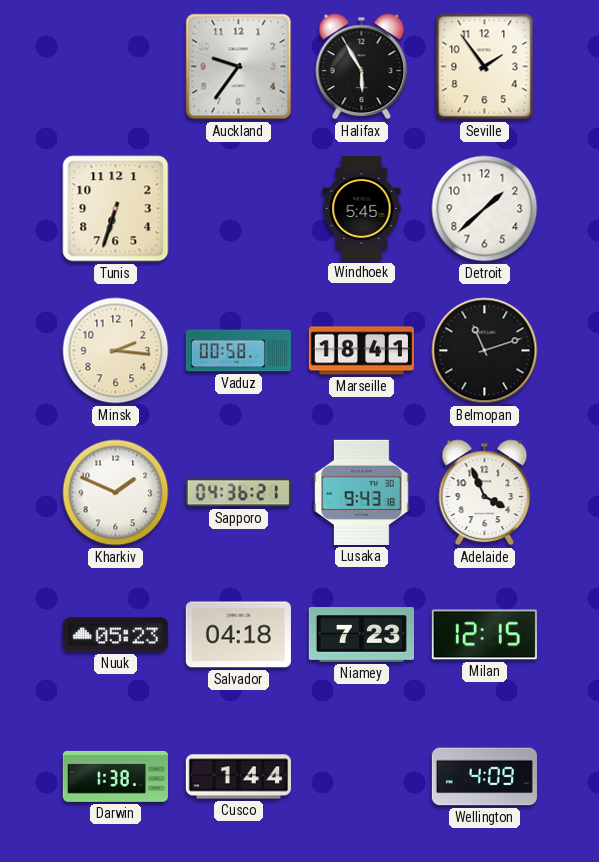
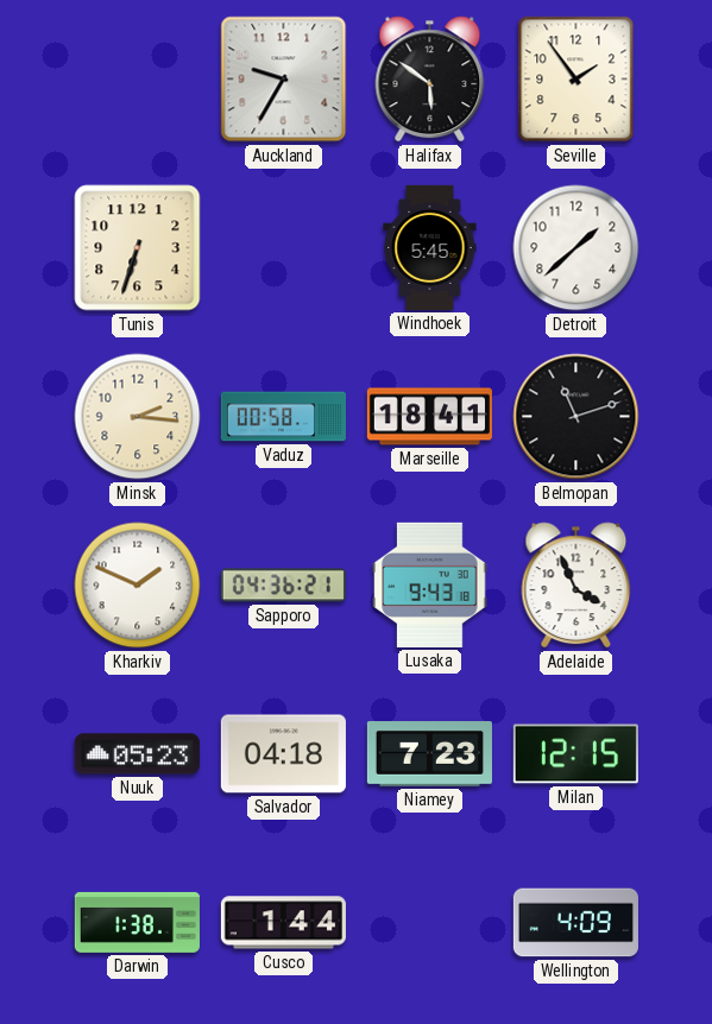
Auckland: 9:36 -> 9:35 (284, 80)
Halifax: 5:55 -> 5:51 (430, 80)
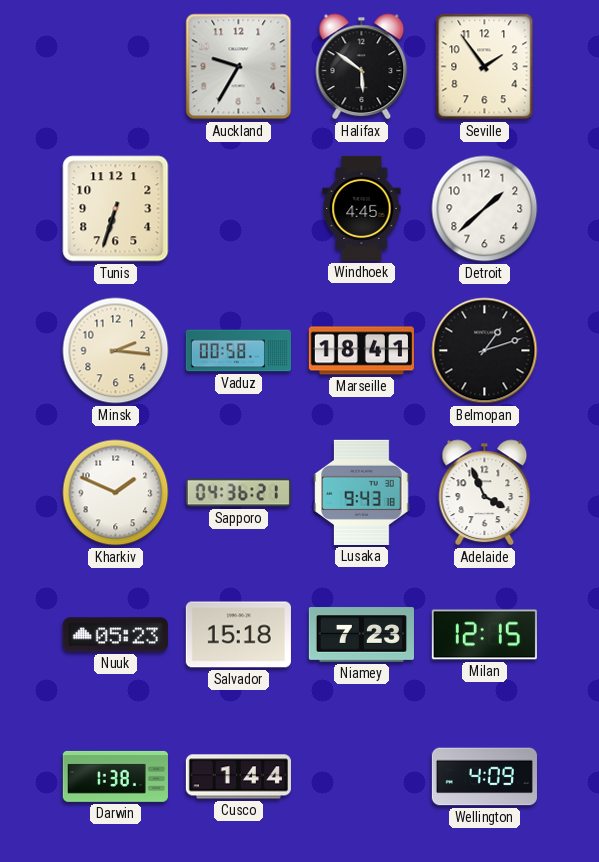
Windhoek: 5:45 -> 4:45 (362, 208)
Belmopan: 11:12 -> 1:12 (485, 351)
Salvador: 04:18 -> 15:18 (238, 635)
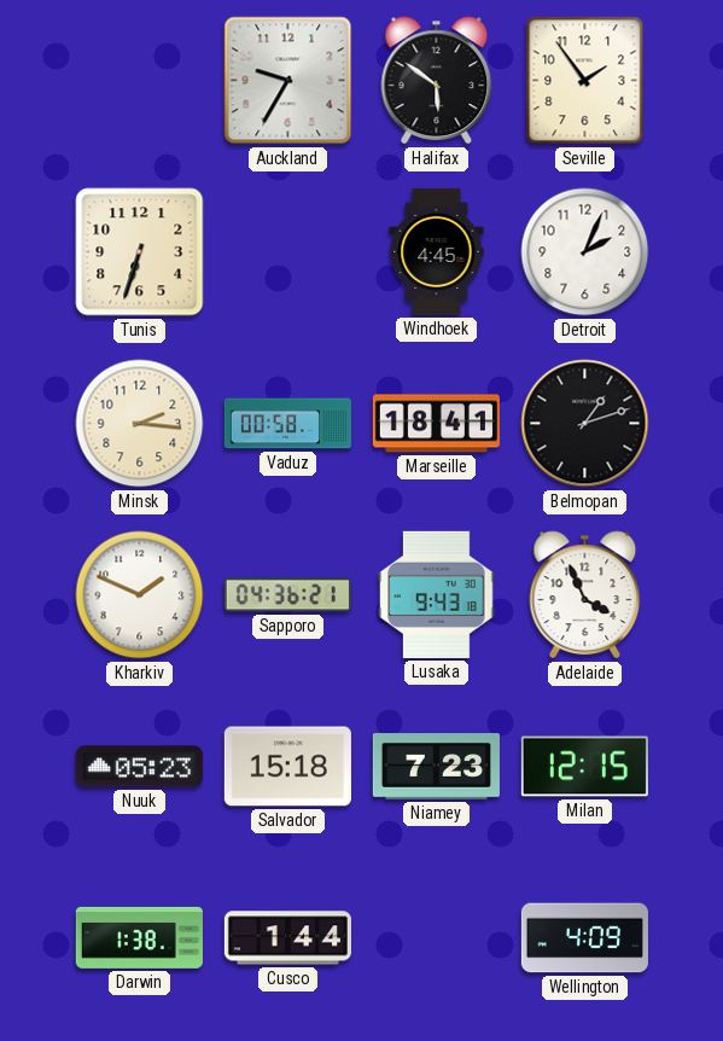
Detroit: 1:38 -> 2:04 (585, 252)
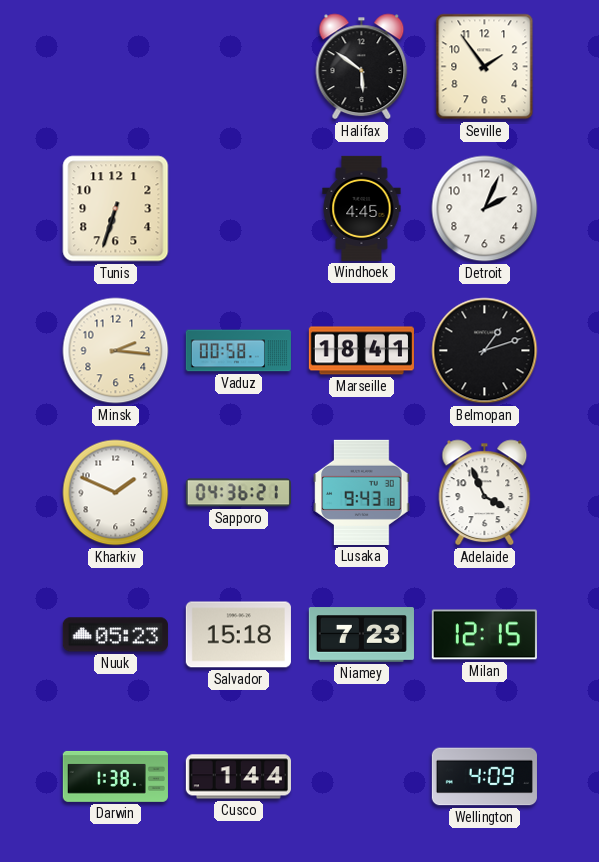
Auckland: 9:35 -> none (288, 81)
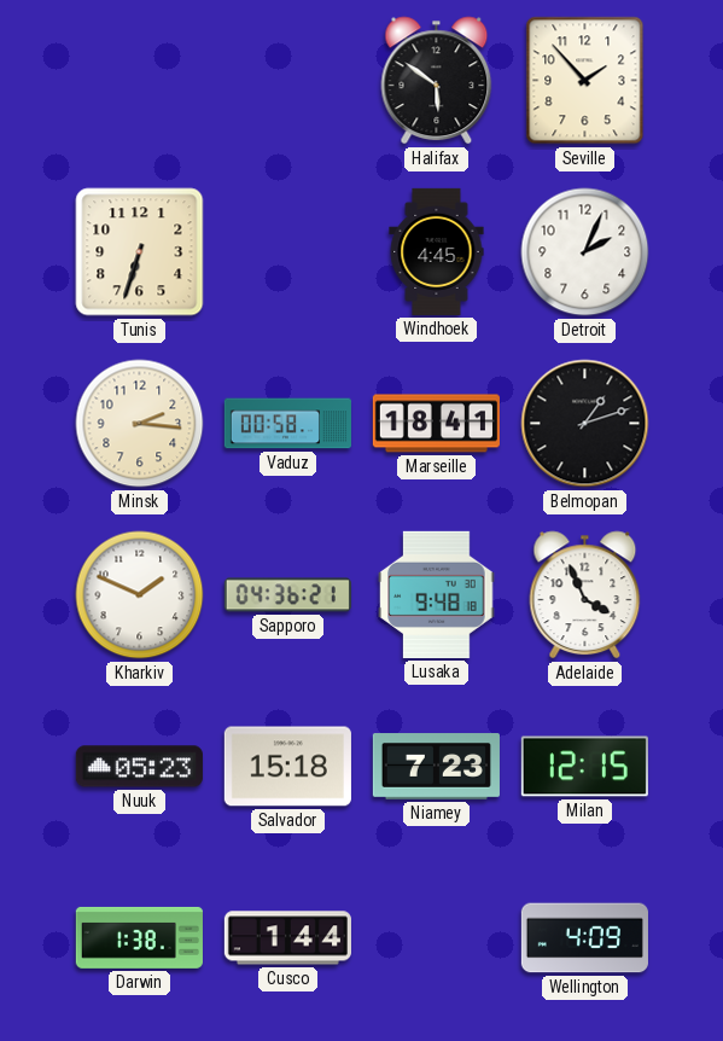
Seville: 1:54 -> 1:53 (585, 81)
Lusaka: 9:43 -> 9:48 (437, 594)
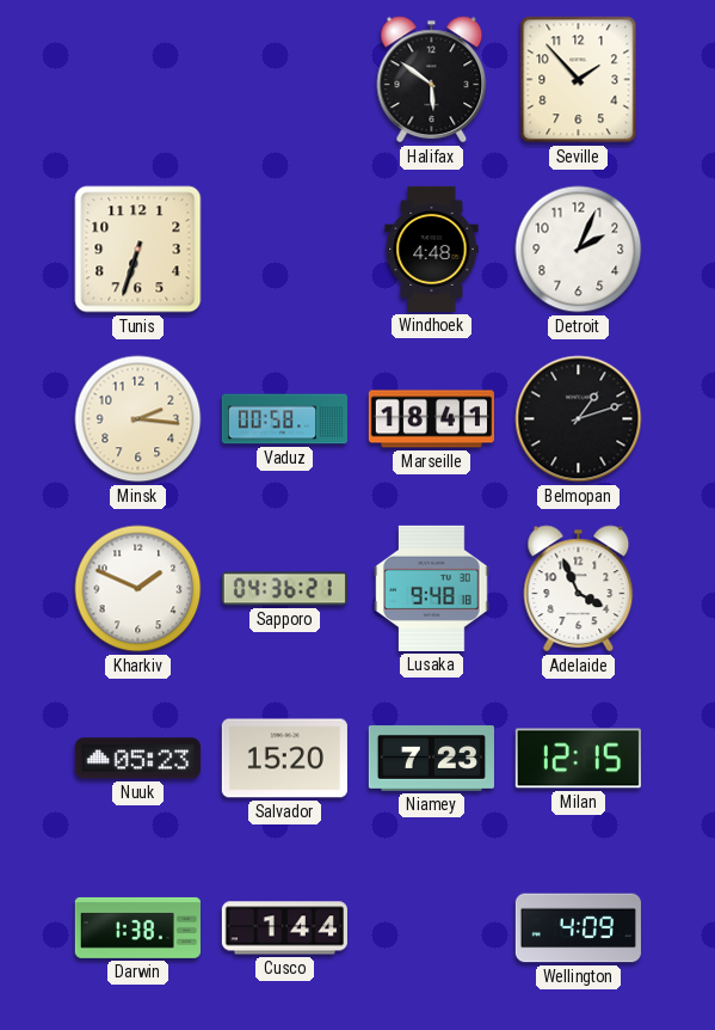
Windhoek: 4:45 -> 4:48 (432, 249)
Salvador: 15:18 -> 15:20 (284, 759)
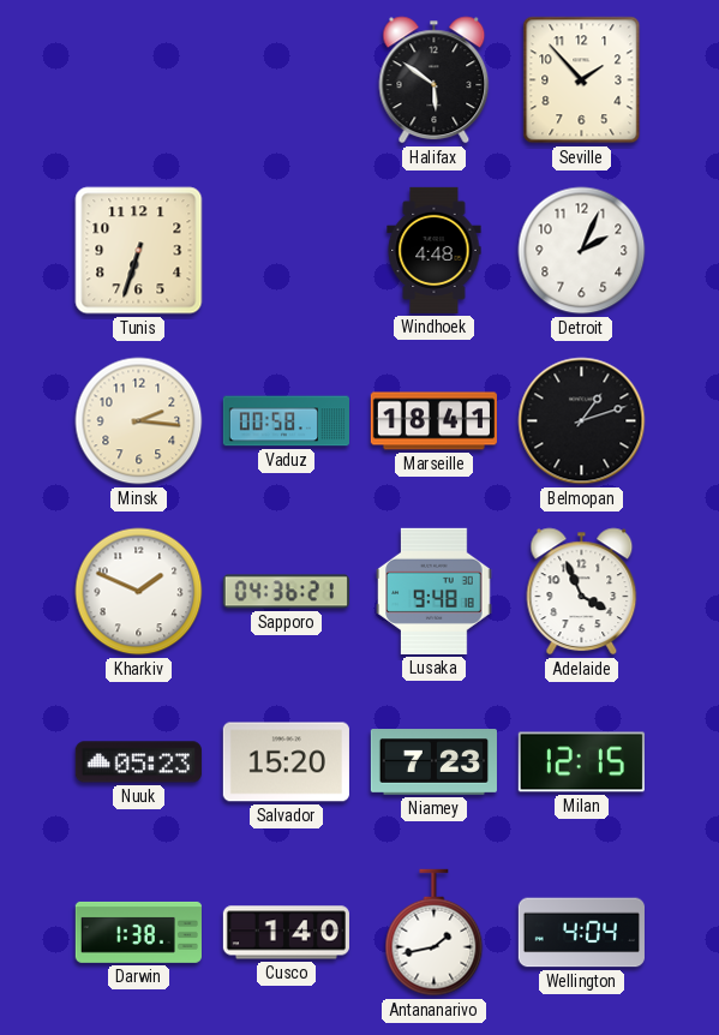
Cusco: 1:44 -> 1:40 (286, 933)
Antananarivo: none -> 1:43 (435, 933)
Wellington: 4:09 -> 4:04 (581, 933)
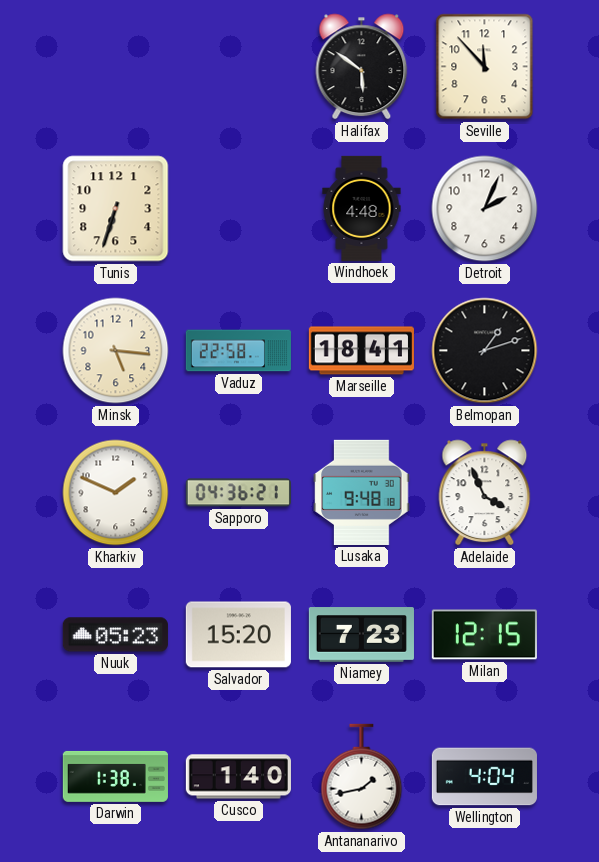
Seville: 1:53 -> 11:53 (485, 67)
Minsk: 2:16 -> 5:16 (116, 351)
Vaduz: 00:58 -> 22:58 (238, 351)
